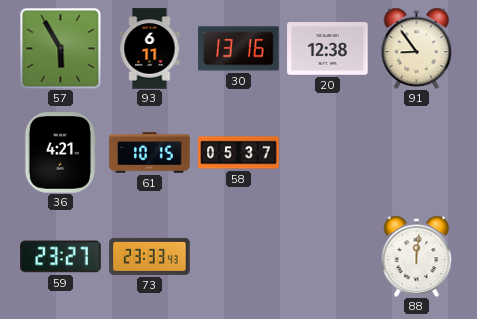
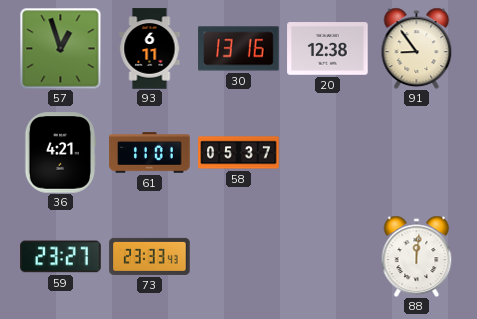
57: 5:55 -> 12:57 (60, 48)
61: 10:15 -> 11:01 (150, 153)
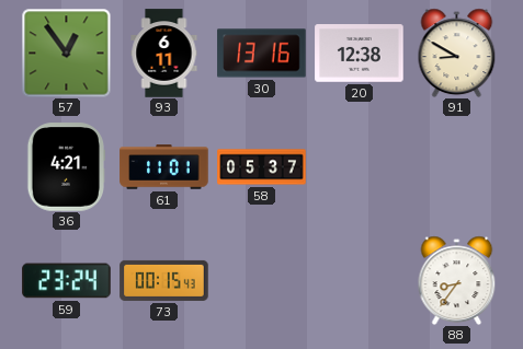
57: 12:57 -> 12:54 (66, 53)
91: 8:54 -> 8:50 (457, 53)
59: 23:27 -> 23:24 (67, 281)
73: 23:33 -> 00:15 (164, 280)
88: 12:01 -> 8:36 (457, 280)
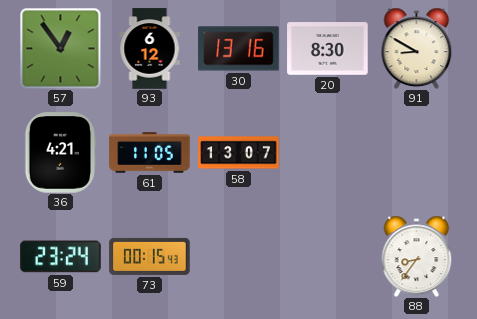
93: 6:11 -> 6:12 (150, 49)
20: 12:38 -> 8:30 (328, 49)
61: 11:01 -> 11:05 (150, 153)
58: 05:37 -> 13:07 (239, 153)
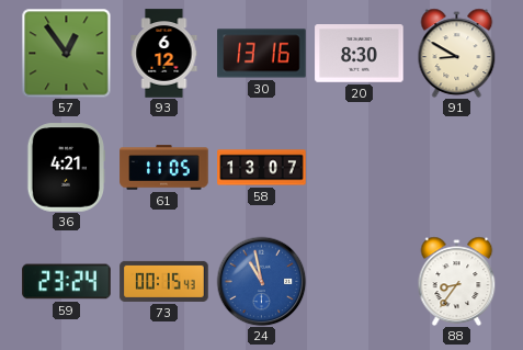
24: none -> 10:58 (261, 281)
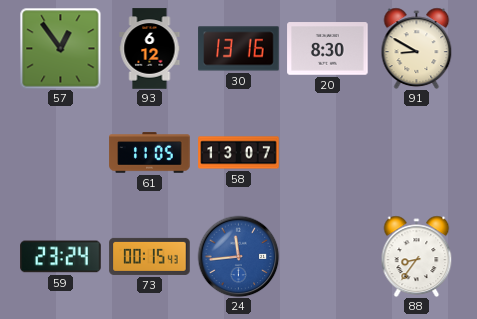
36: 4:21 -> none (65, 168)
24: 10:58 -> 11:44 (238, 256)
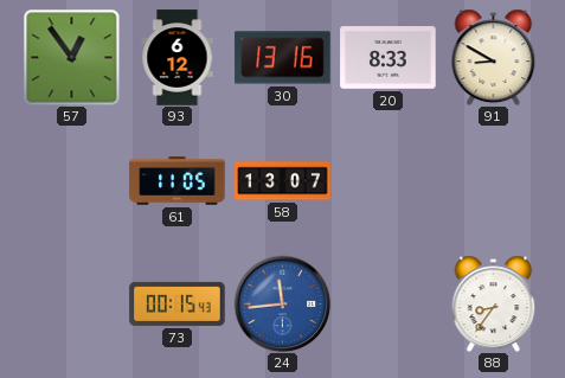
20: 8:30 -> 8:33 (389, 58)
59: 23:24 -> none (61, 257)
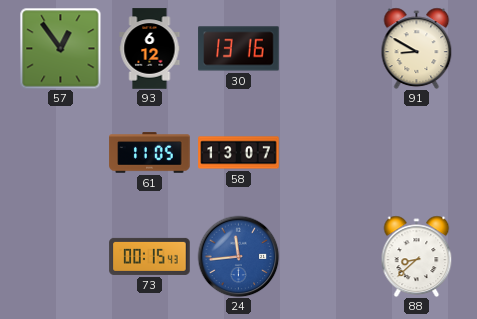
20: 8:33 -> none (389, 58)
88: 8:36 -> 8:38 (417, 256)
